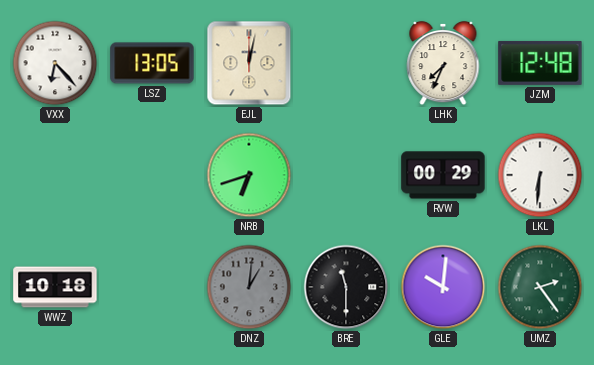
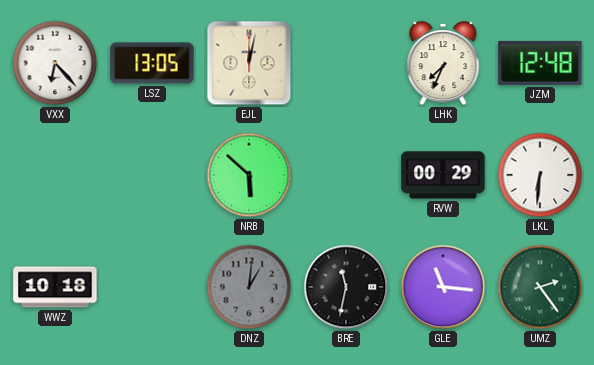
NRB: 6:42 -> 5:52 (249, 175)
BRE: 11:30 -> 11:32 (346, 287)
GLE: 10:01 -> 11:16 (443, 287)
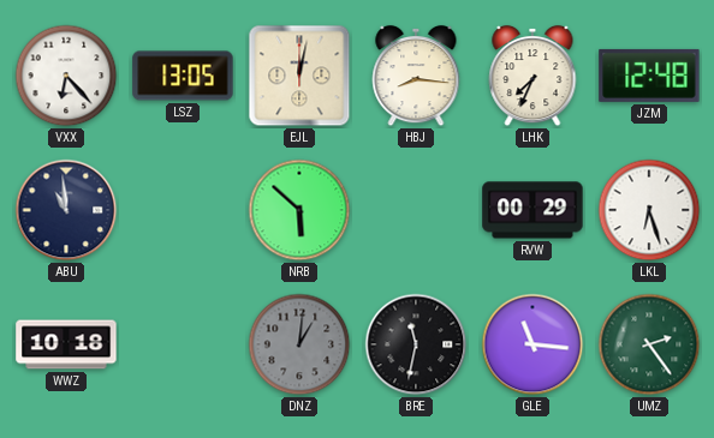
HBJ: none -> 8:16 (416, 76)
ABU: none -> 10:59 (66, 210)
LKL: 6:31 -> 6:27 (649, 210)
